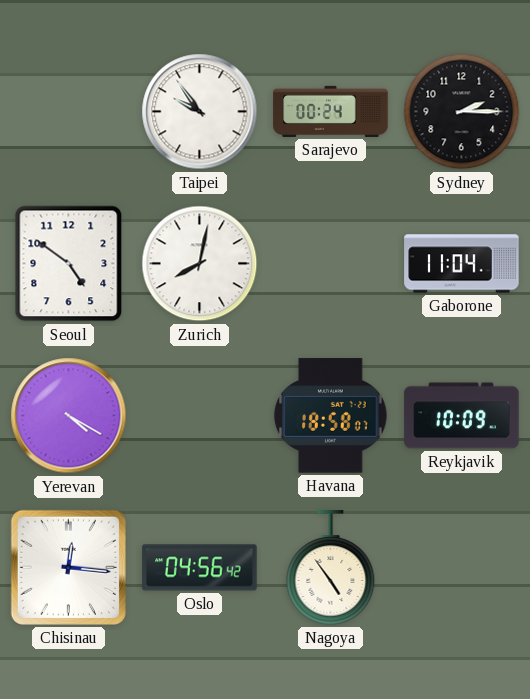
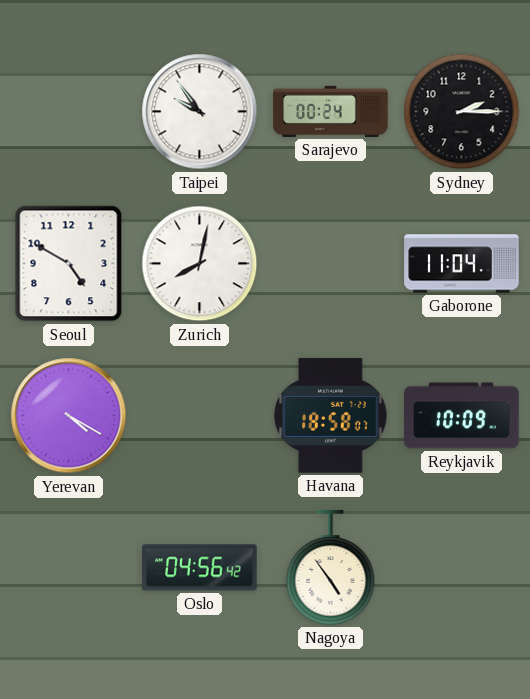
Seoul: 4:51 -> 4:50 (69, 264)
Chisinau: 12:16 -> none (68, 567)
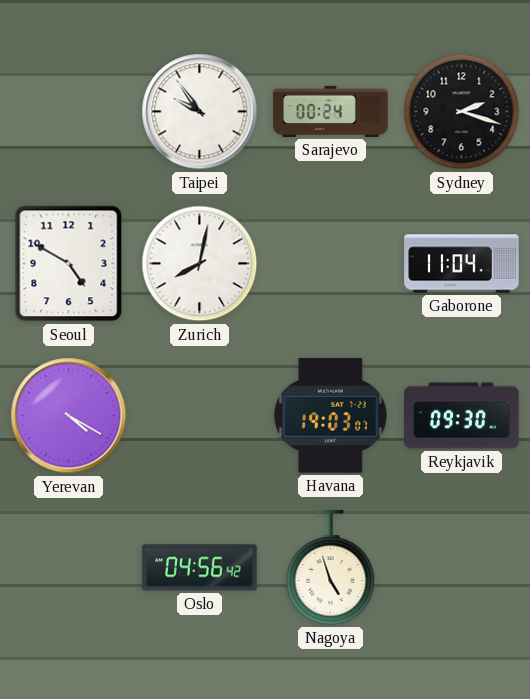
Sydney: 2:15 -> 2:18 (462, 112)
Havana: 18:58 -> 19:03 (331, 416)
Reykjavik: 10:09 -> 09:30 (462, 416)
Nagoya: 4:54 -> 4:57 (331, 568)
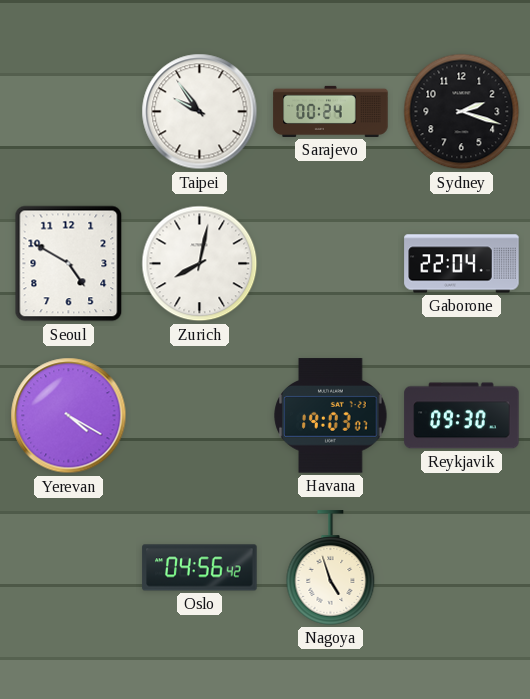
Gaborone: 11:04 -> 22:04 (462, 264)
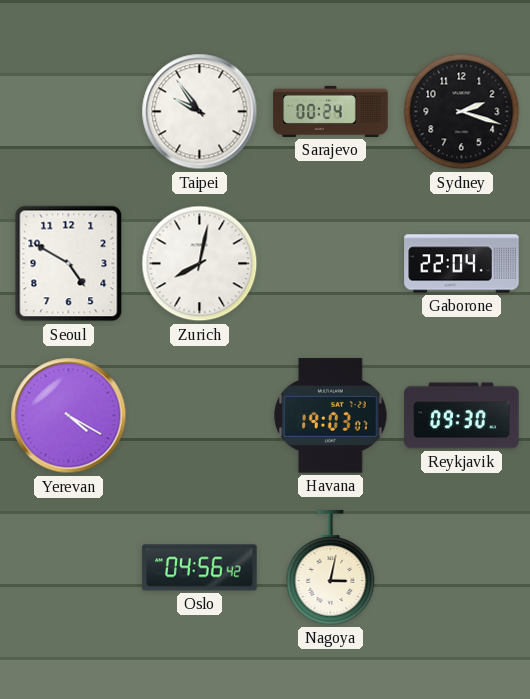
Nagoya: 4:57 -> 3:02 (331, 568)
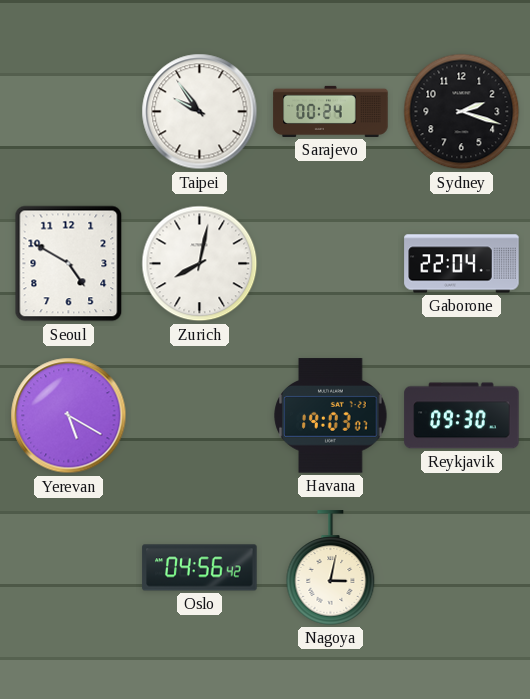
Yerevan: 4:20 -> 5:20 (69, 416)
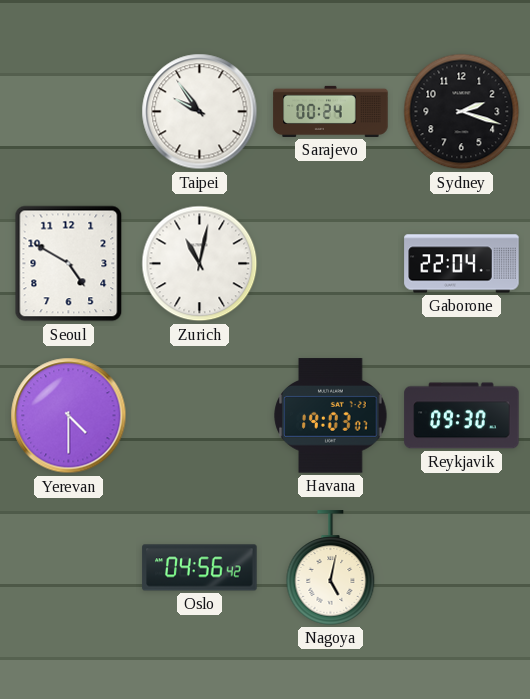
Zurich: 8:02 -> 11:02 (200, 264)
Yerevan: 5:20 -> 4:30 (69, 416)
Nagoya: 3:02 -> 5:02 (331, 568)
